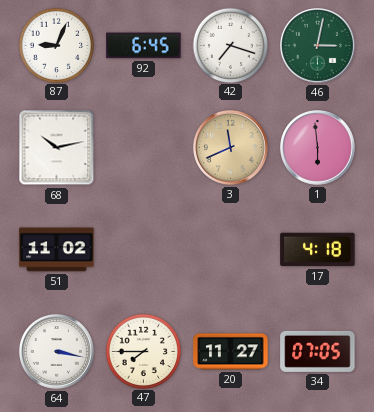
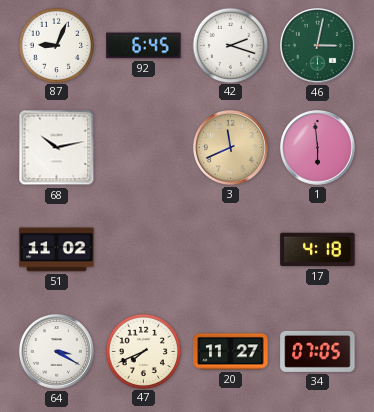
42: 7:18 -> 2:18 (230, 45)
64: 3:17 -> 3:20 (57, 352)
47: 7:45 -> 7:41 (143, 351)
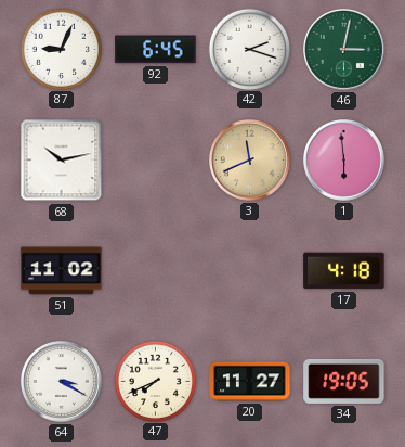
34: 07:05 -> 19:05 (344, 381)
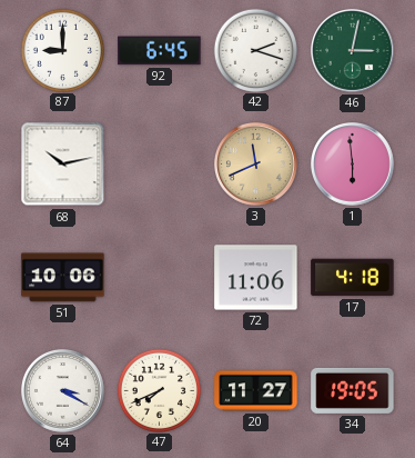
87: 9:04 -> 9:00 (62, 50)
51: 11:02 -> 10:06 (63, 278)
72: none -> 11:06 (256, 278)
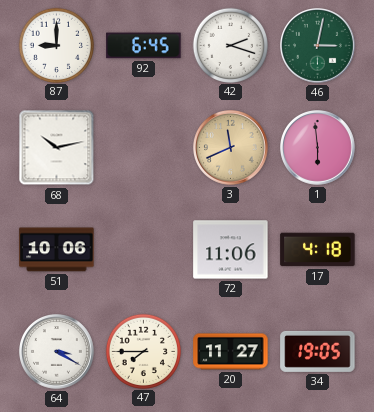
47: 7:41 -> 7:45 (143, 351)
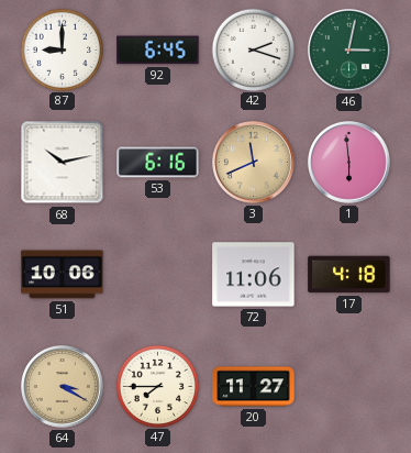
53: none -> 6:16 (158, 163)
64 dial: white -> champagne (63, 387)
34: 19:05 -> none (318, 351)
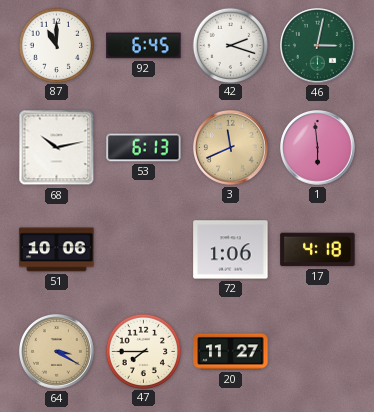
87: 9:00 -> 11:00 (56, 45)
53: 6:16 -> 6:13 (144, 148)
72: 11:06 -> 1:06 (231, 250)
